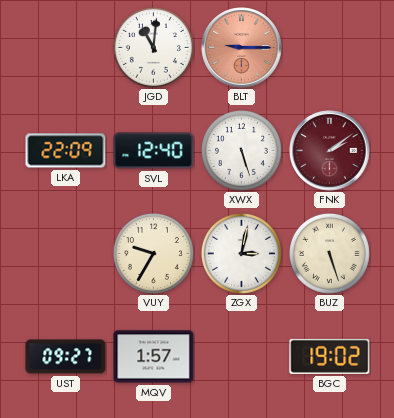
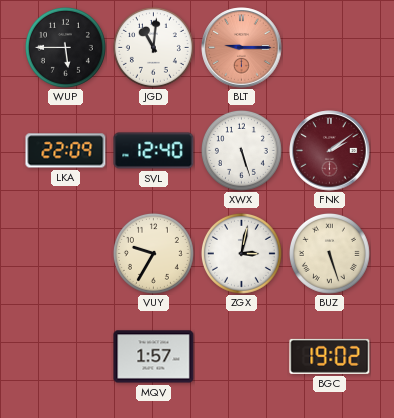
WUP: none -> 5:45 (65, 47)
UST: 09:27 -> none (66, 357)
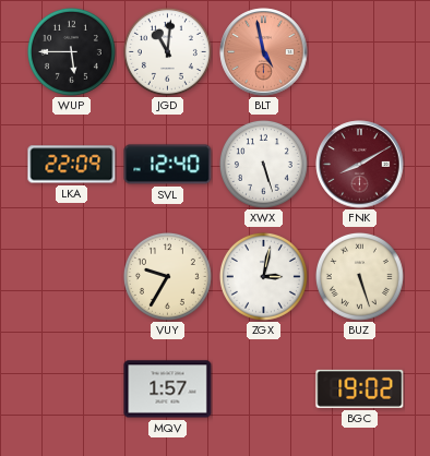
BLT: 9:15 -> 4:58 (264, 52)
FNK: 2:09 -> 8:10 (360, 165)
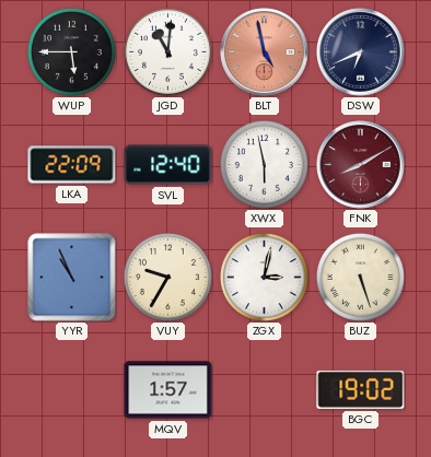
DSW: none -> 6:41 (361, 52)
XWX: 5:27 -> 5:58 (264, 164)
YYR: none -> 10:56 (72, 278)
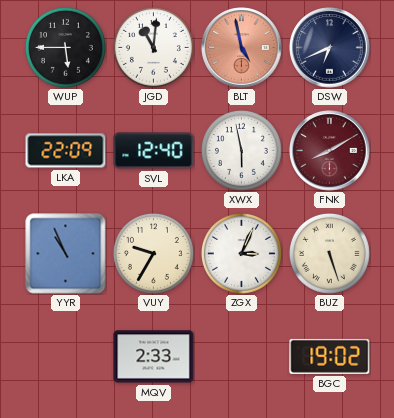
ZGX: 3:02 -> 3:04 (241, 253)
MQV: 1:57 -> 2:33 (154, 357)
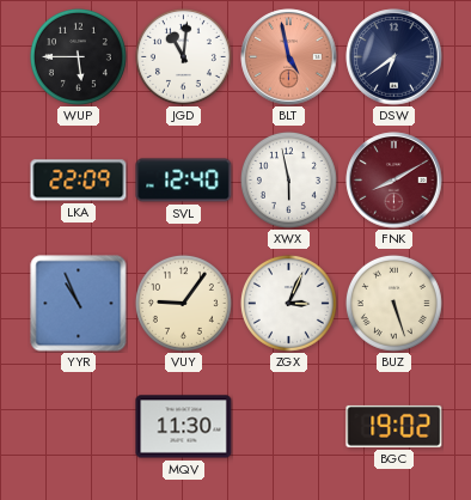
DSW: 6:41 -> 6:39 (394, 57)
VUY: 9:35 -> 9:06 (183, 303)
MQV: 2:33 -> 11:30 (184, 427)
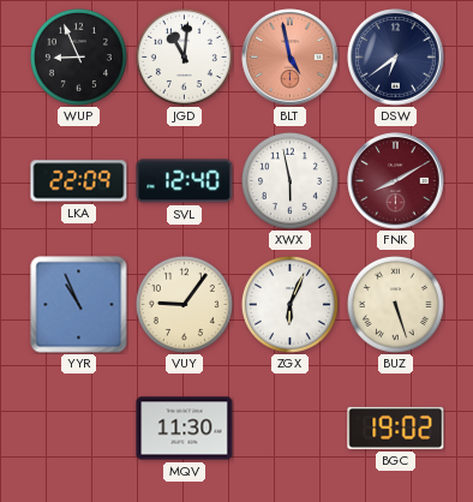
WUP: 5:45 -> 8:56 (78, 56)
ZGX: 3:04 -> 6:04 (289, 304)
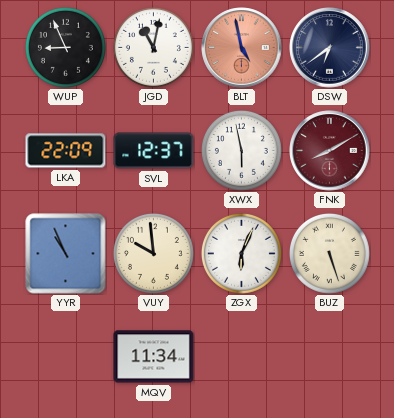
JGD: 11:01 -> 11:02 (153, 47)
SVL: 12:40 -> 12:37 (154, 151)
VUY: 9:06 -> 9:59 (153, 253)
MQV: 11:30 -> 11:34 (154, 357)
BGC: 19:02 -> none (396, 428)
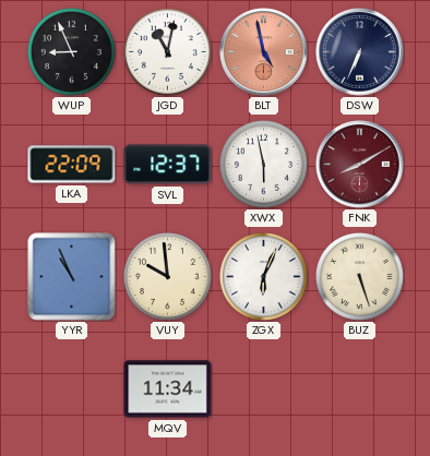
DSW: 6:39 -> 6:34 (360, 52)
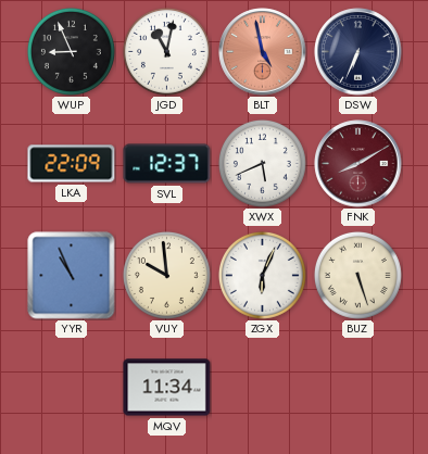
XWX: 5:58 -> 5:41 (262, 163)
